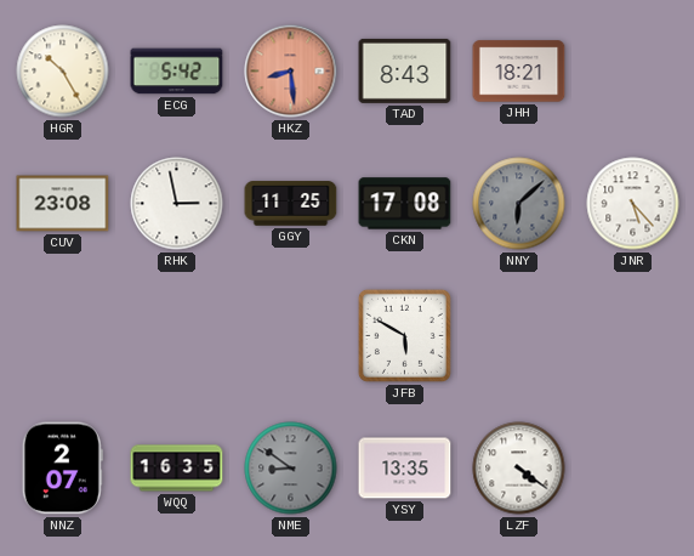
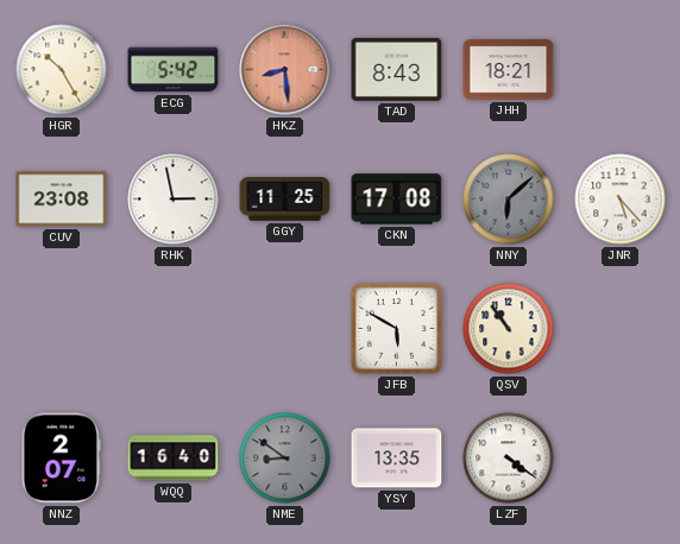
QSV: none -> 10:54 (509, 329)
WQQ: 16:35 -> 16:40 (174, 458)
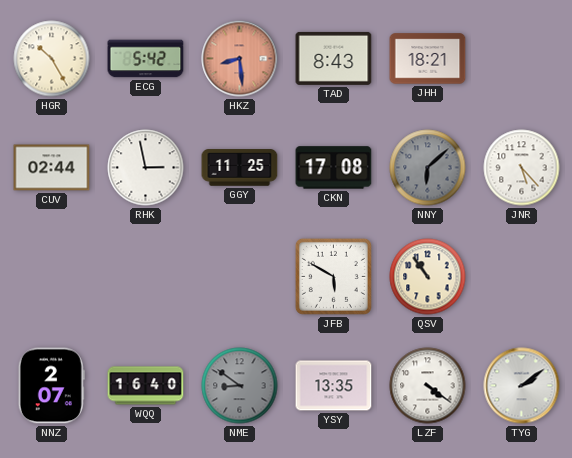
CUV: 23:08 -> 02:44 (52, 168)
TYG: none -> 2:09 (522, 386)
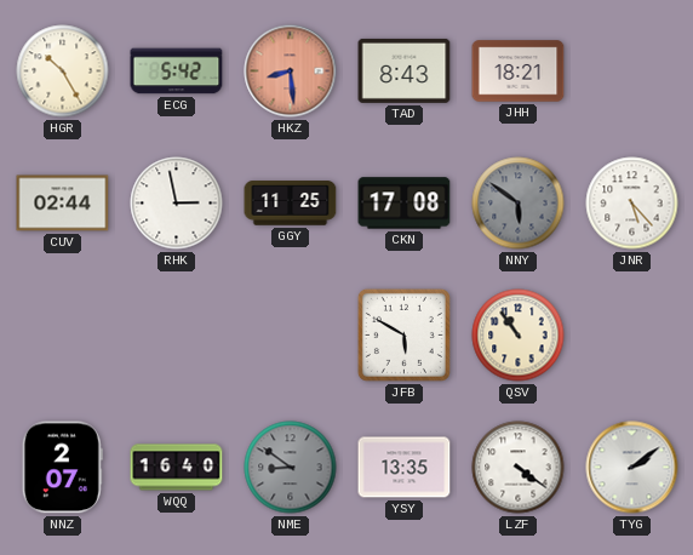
NNY: 6:08 -> 5:51 (519, 204)
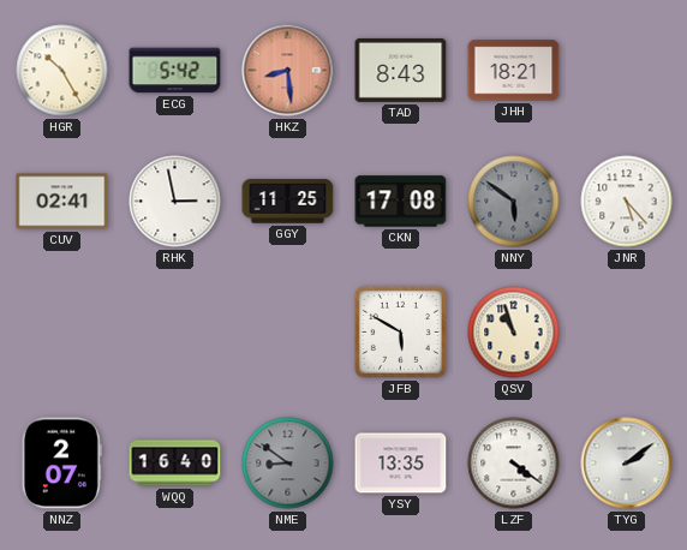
CUV: 02:44 -> 02:41 (62, 202)
QSV: 10:54 -> 10:57 (514, 333)
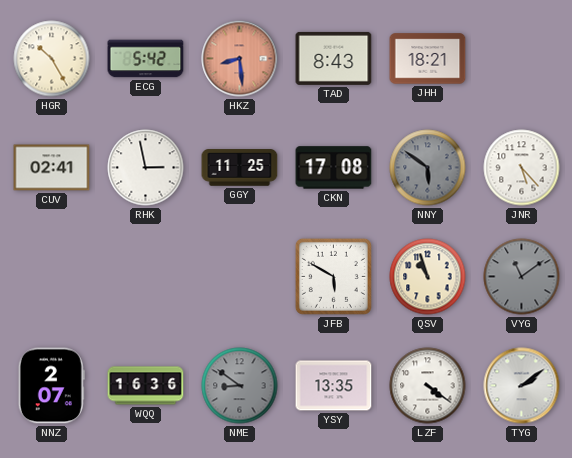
VYG: none -> 11:09 (522, 277)
WQQ: 16:40 -> 16:36 (146, 386)
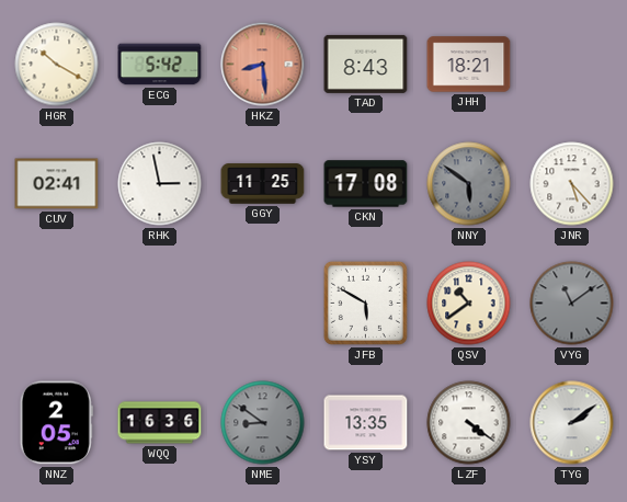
HGR: 10:25 -> 10:20 (57, 65)
QSV: 10:57 -> 10:39 (469, 304)
NNZ: 2:07 -> 2:05 (56, 423)
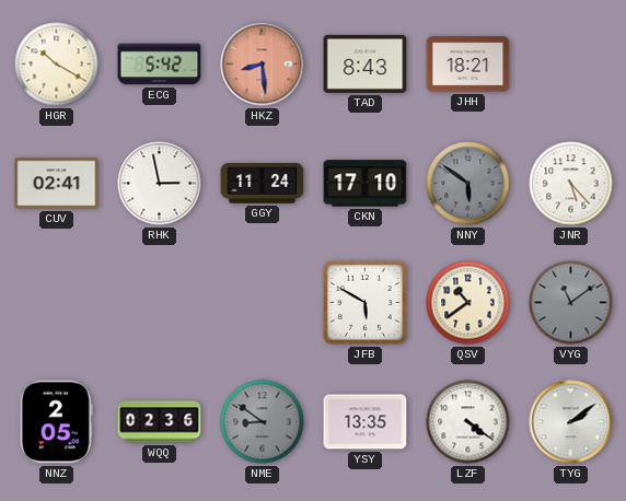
GGY: 11:25 -> 11:24 (263, 184)
CKN: 17:08 -> 17:10 (366, 184)
WQQ: 16:36 -> 02:36 (160, 422)
